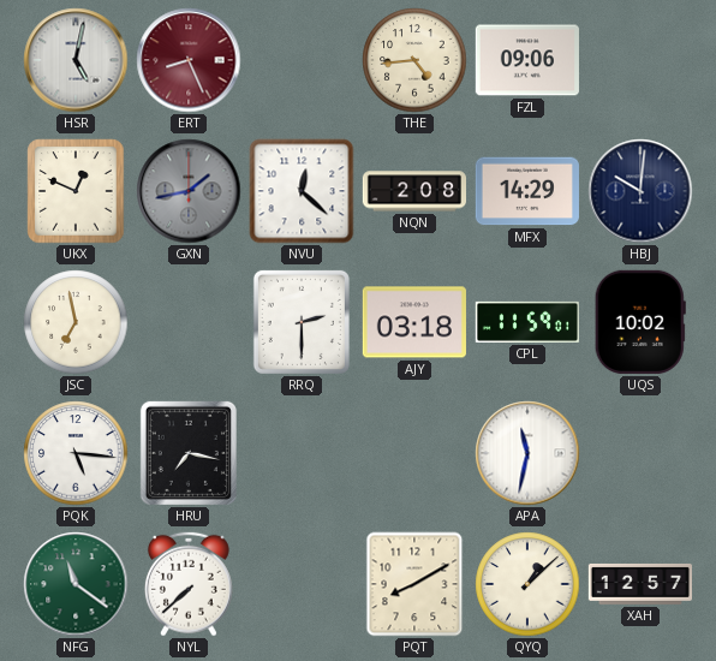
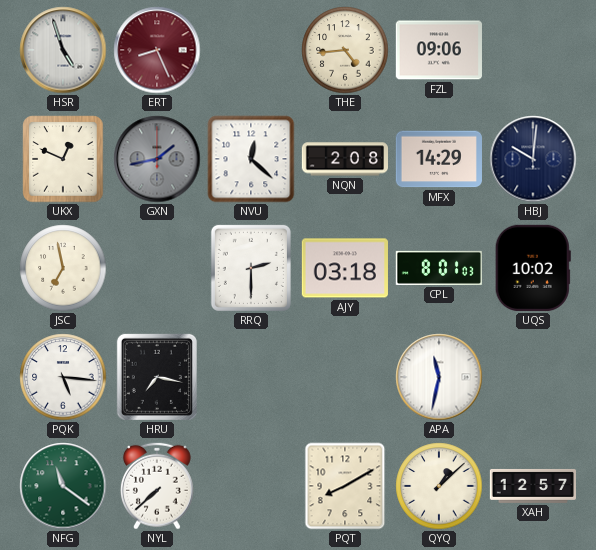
HSR: 5:02 -> 4:57 (63, 50)
CPL: 11:59 -> 8:01 (439, 268)
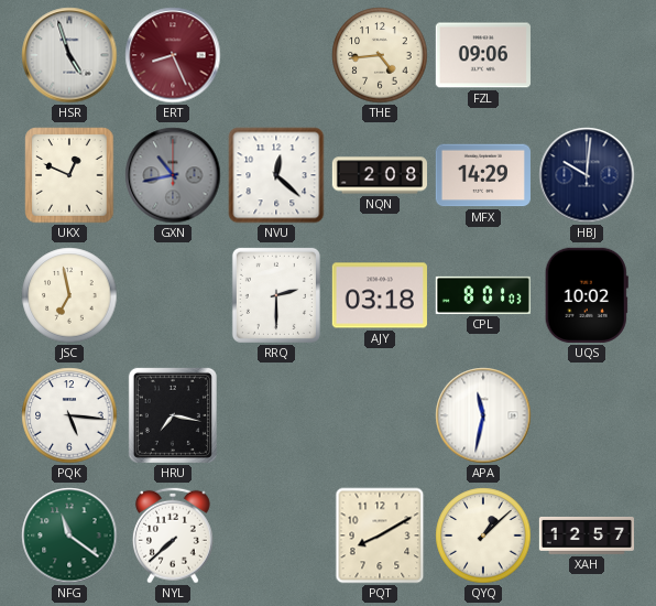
GXN: 1:43 -> 10:43 (173, 175)
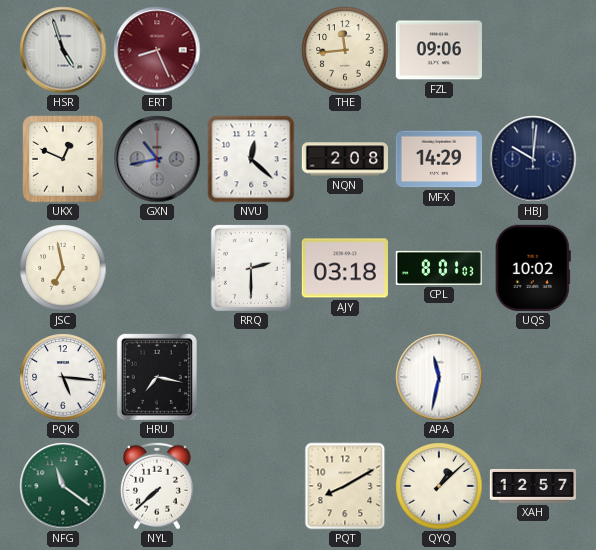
THE: 4:44 -> 11:44 (345, 50)
